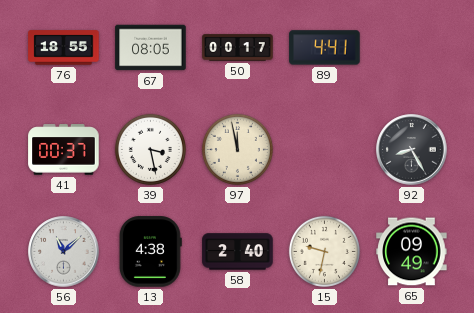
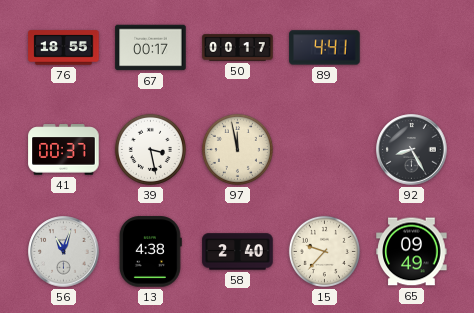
67: 08:05 -> 00:17 (151, 48)
56: 11:08 -> 11:03 (64, 252)
15: 9:32 -> 9:37 (324, 251)
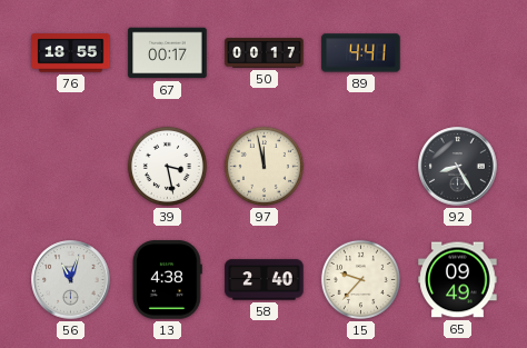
41: 00:37 -> none (64, 150)
